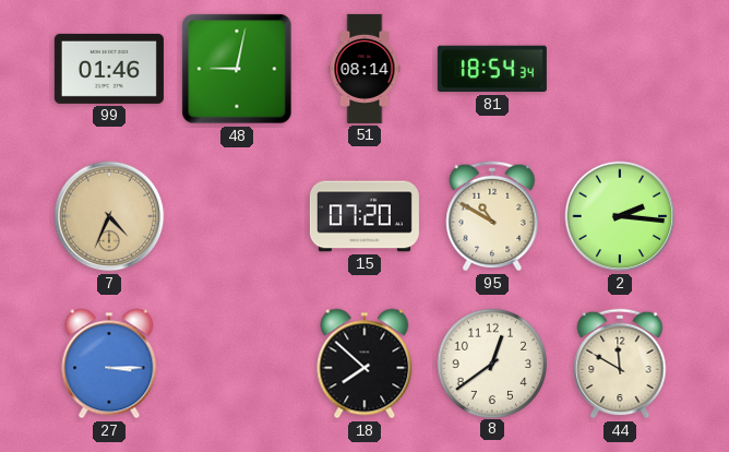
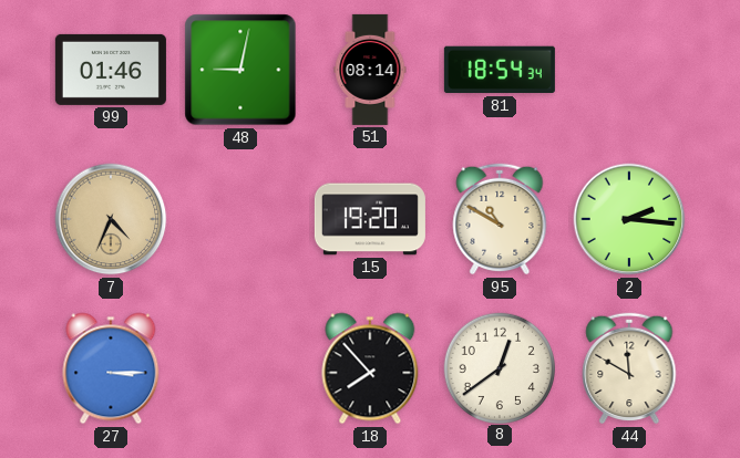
15: 07:20 -> 19:20 (370, 219)
18: 7:52 -> 7:53 (370, 368)
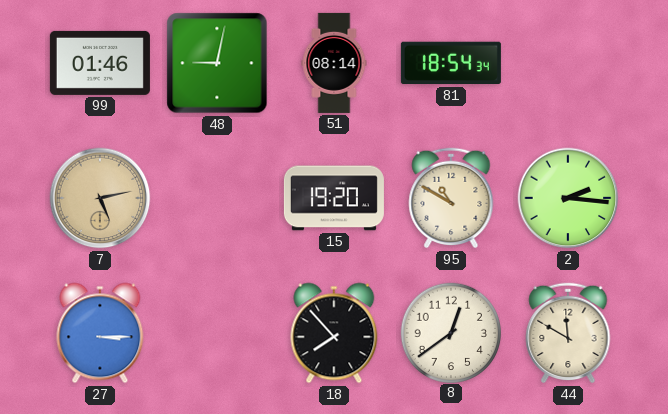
7: 4:34 -> 5:13 (100, 198)
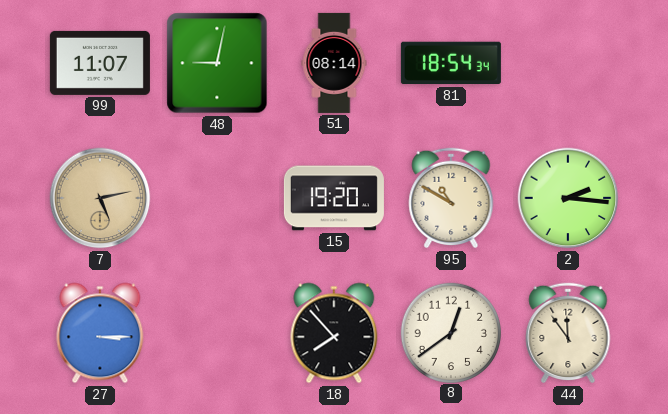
99: 01:46 -> 11:07 (100, 63)
44: 11:50 -> 11:54 (568, 333)
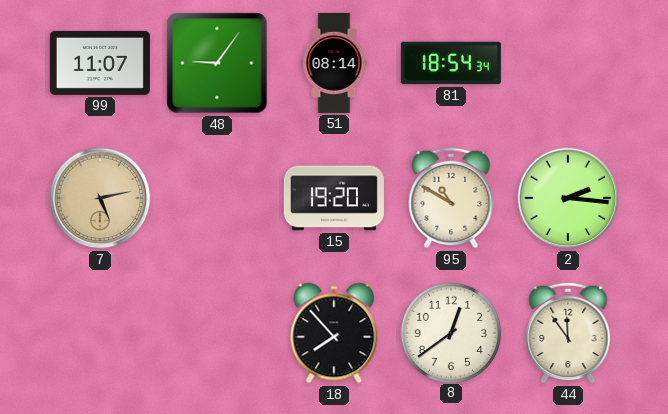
48: 9:02 -> 9:06 (217, 63)
27: 3:15 -> none (100, 333)
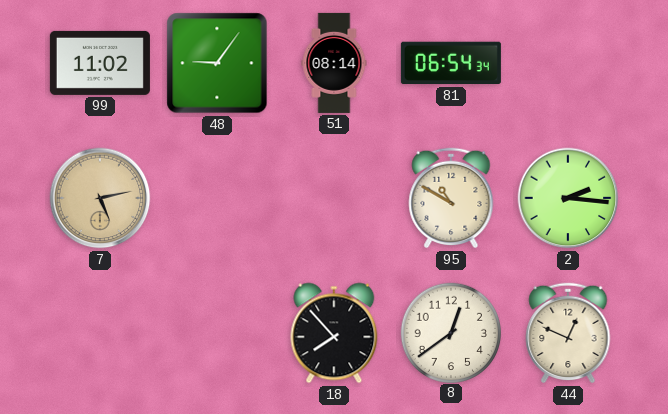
99: 11:07 -> 11:02 (100, 63)
81: 18:54 -> 06:54 (451, 63)
15: 19:20 -> none (334, 198)
44: 11:54 -> 12:49 (568, 333)
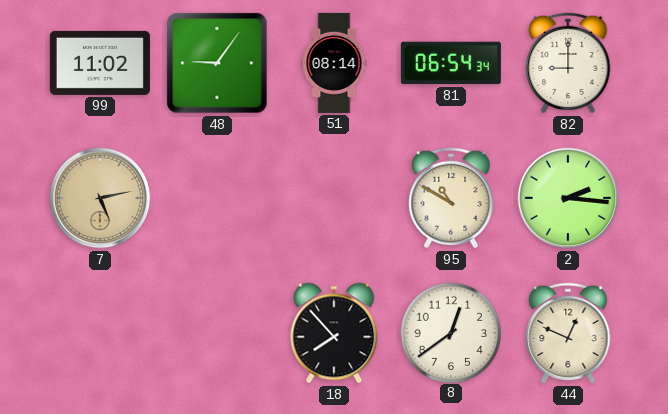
82: none -> 9:00 (568, 63)
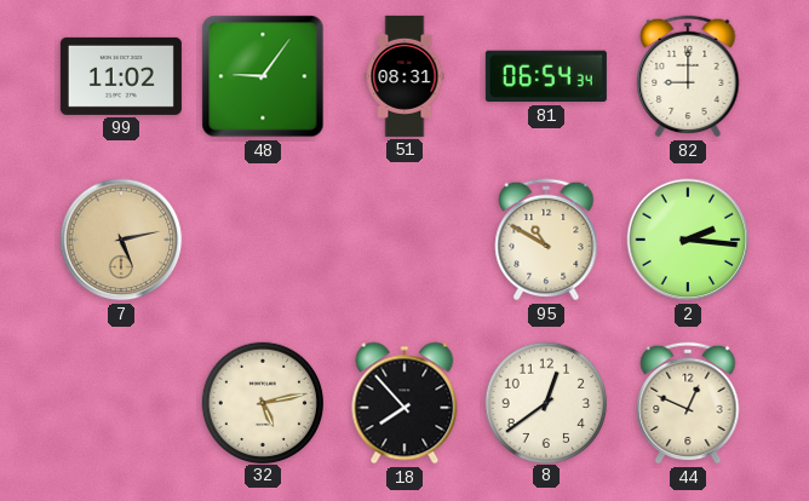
51: 08:14 -> 08:31 (404, 76)
32: none -> 5:13 (262, 402)
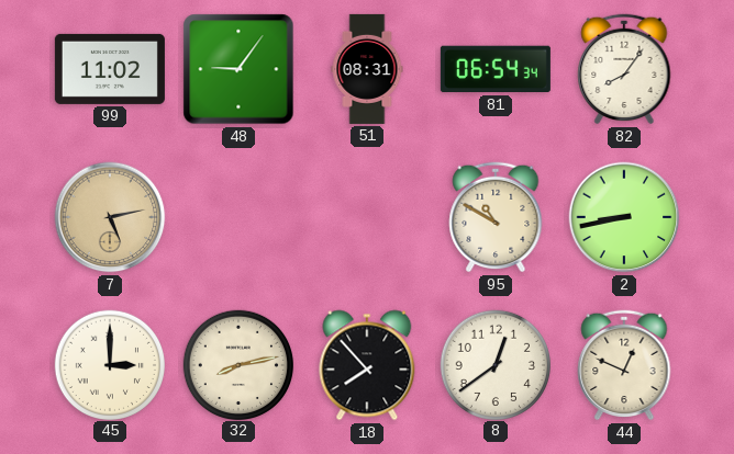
82: 9:00 -> 8:06 (624, 69)
2: 2:16 -> 8:43 (624, 217)
45: none -> 3:00 (109, 364)
32: 5:13 -> 8:13 (237, 364)
